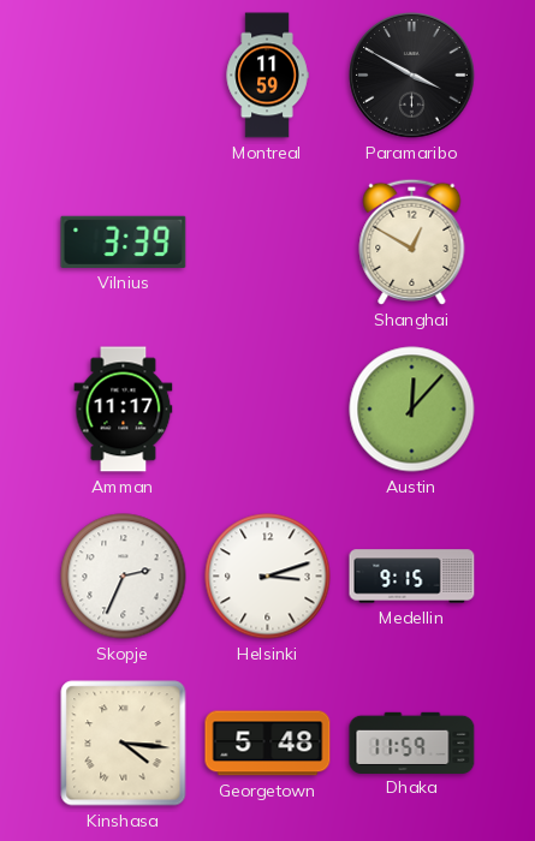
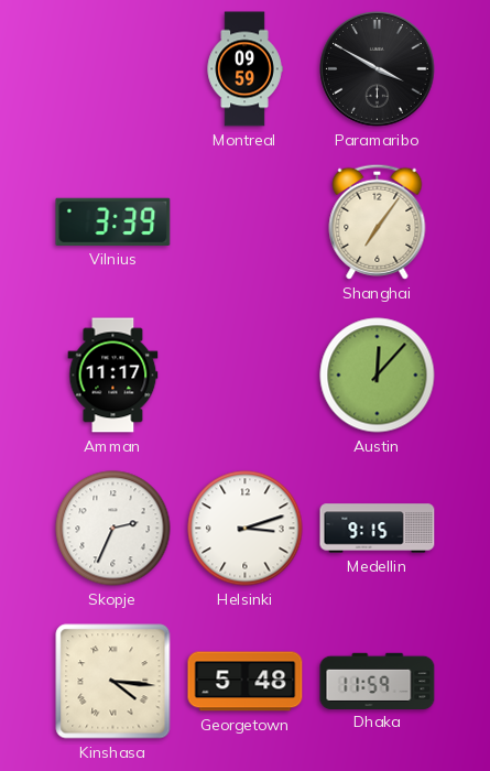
Montreal: 11:59 -> 09:59 (244, 69)
Shanghai: 12:50 -> 7:06 (378, 221)
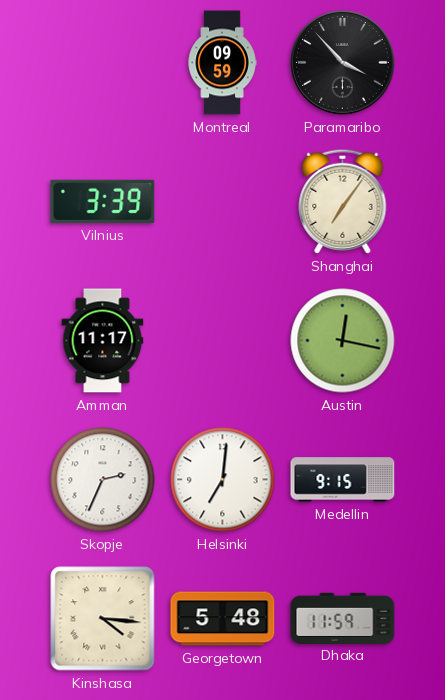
Paramaribo: 3:50 -> 3:53 (343, 63)
Austin: 12:07 -> 12:17 (343, 341)
Helsinki: 3:12 -> 7:01 (223, 480)
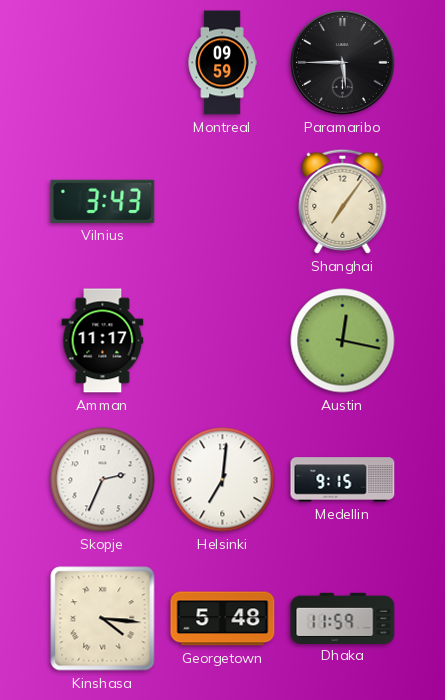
Paramaribo: 3:53 -> 5:45 (343, 63)
Vilnius: 3:39 -> 3:43 (103, 201)
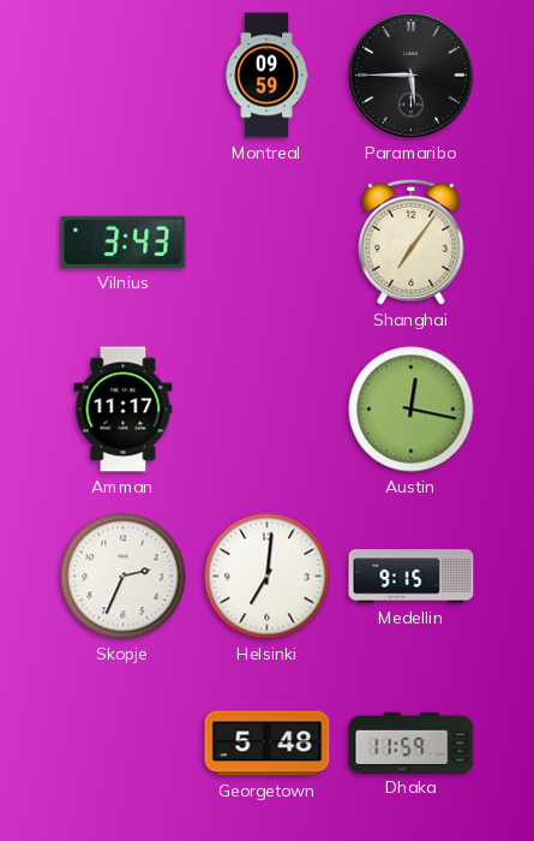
Kinshasa: 4:16 -> none (103, 619)
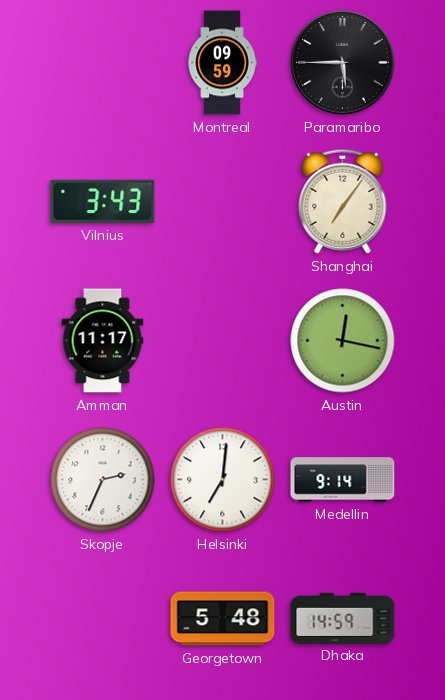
Medellin: 9:15 -> 9:14 (343, 480)
Dhaka: 11:59 -> 14:59 (343, 618)
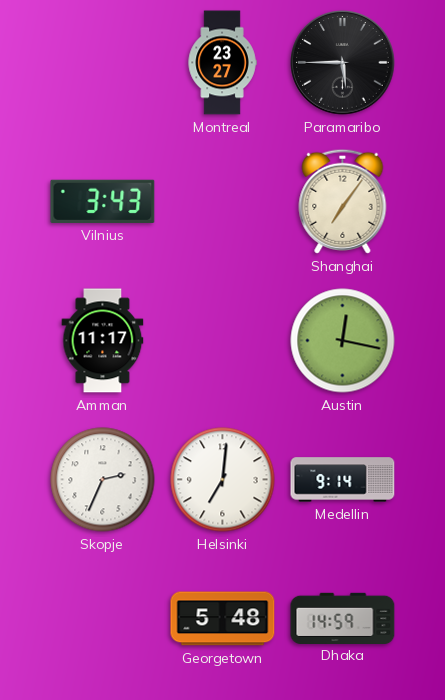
Montreal: 09:59 -> 23:27 (222, 63)
